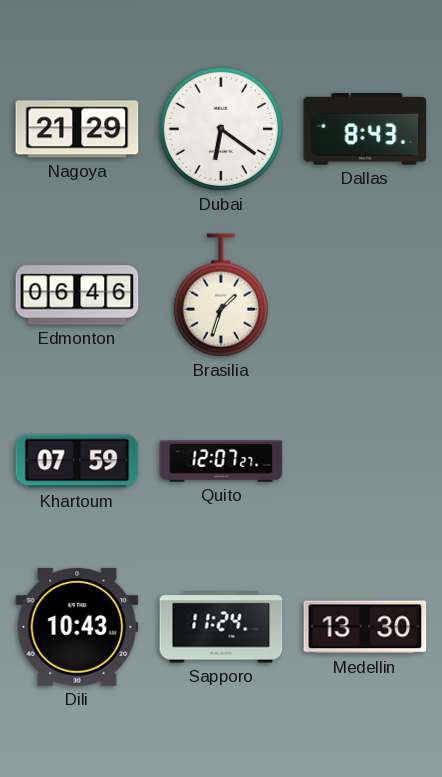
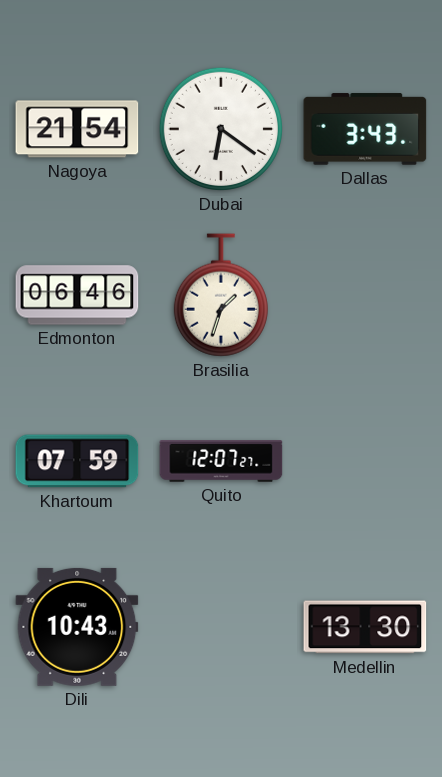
Nagoya: 21:29 -> 21:54 (77, 129)
Dallas: 8:43 -> 3:43 (365, 129)
Sapporo: 11:24 -> none (221, 627)
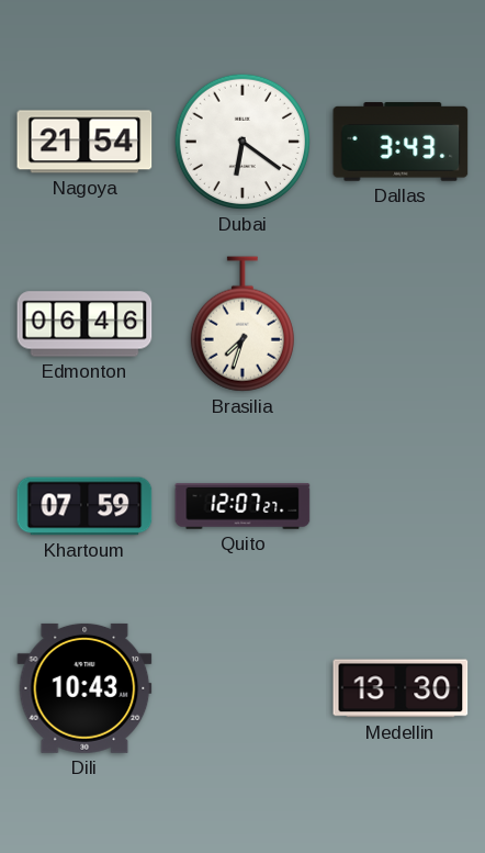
Brasilia: 1:33 -> 7:33 (243, 324)
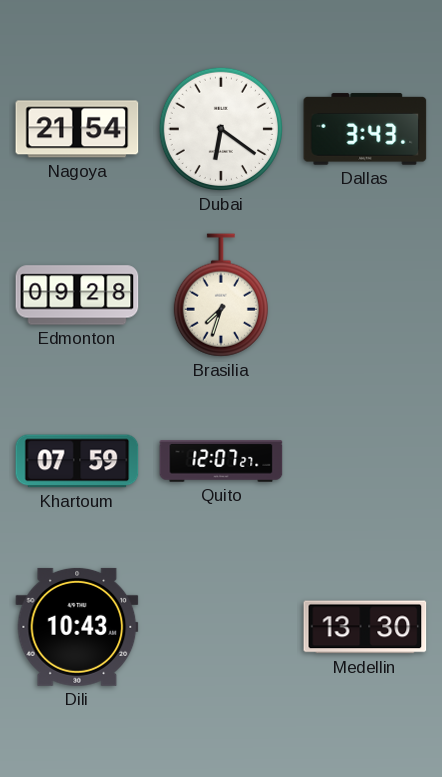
Edmonton: 06:46 -> 09:28 (77, 295)
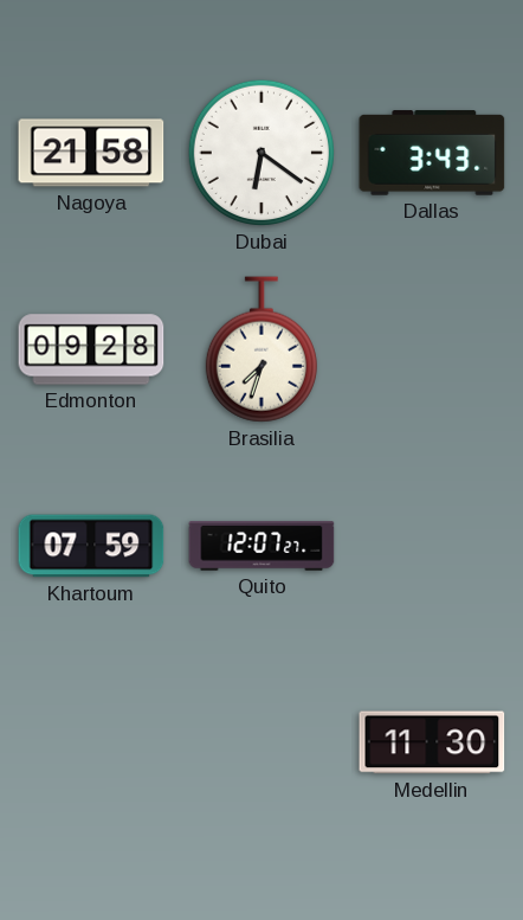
Nagoya: 21:54 -> 21:58 (91, 153)
Dili: 10:43 -> none (77, 627)
Medellin: 13:30 -> 11:30 (432, 742)
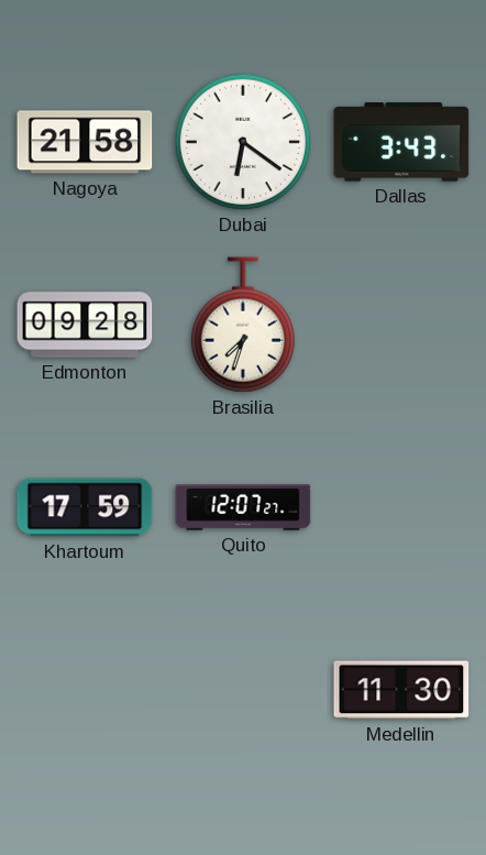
Khartoum: 07:59 -> 17:59 (85, 507)
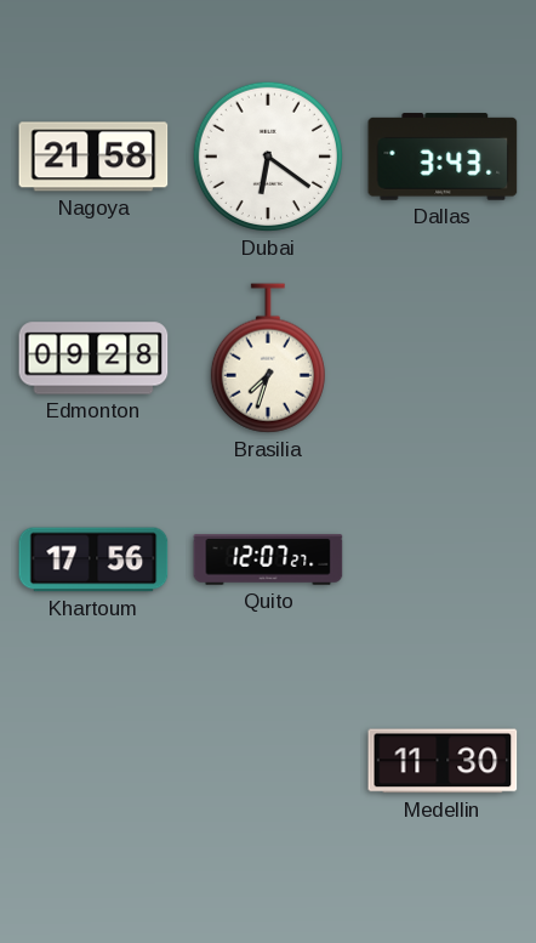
Khartoum: 17:59 -> 17:56 (93, 559)
